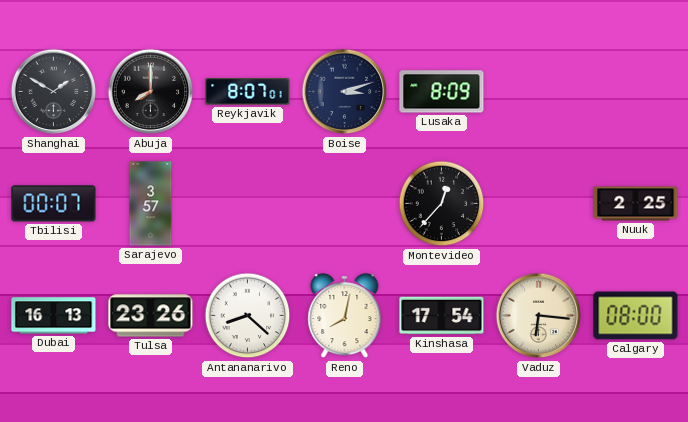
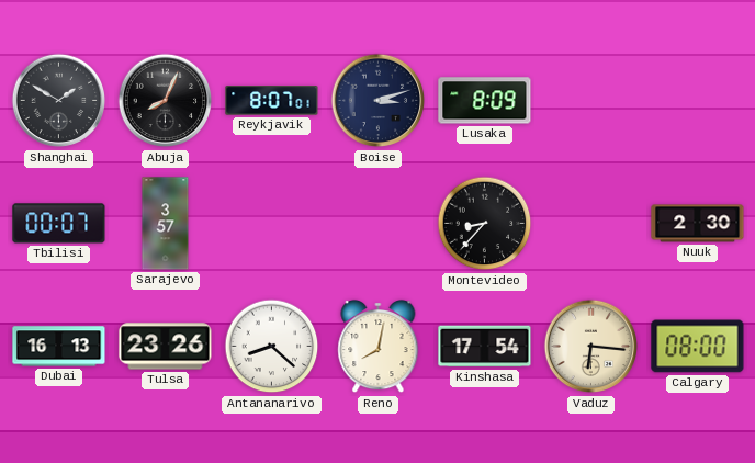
Abuja: 8:00 -> 8:04 (166, 101)
Montevideo: 12:37 -> 8:37 (485, 224)
Nuuk: 2:25 -> 2:30 (698, 224)
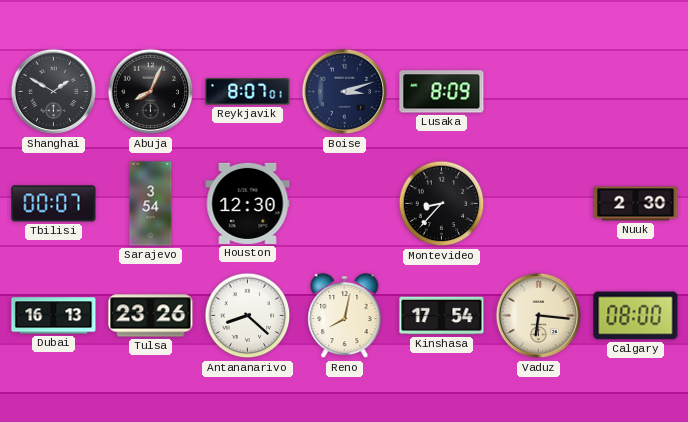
Sarajevo: 3:57 -> 3:54 (151, 204)
Houston: none -> 12:30 (248, 203)
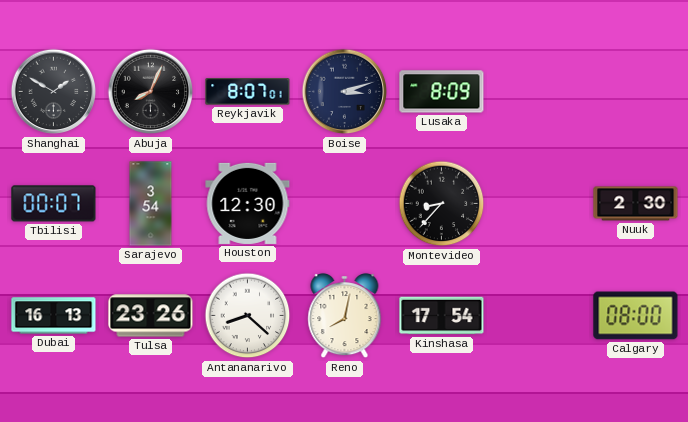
Vaduz: 6:16 -> none (539, 316)
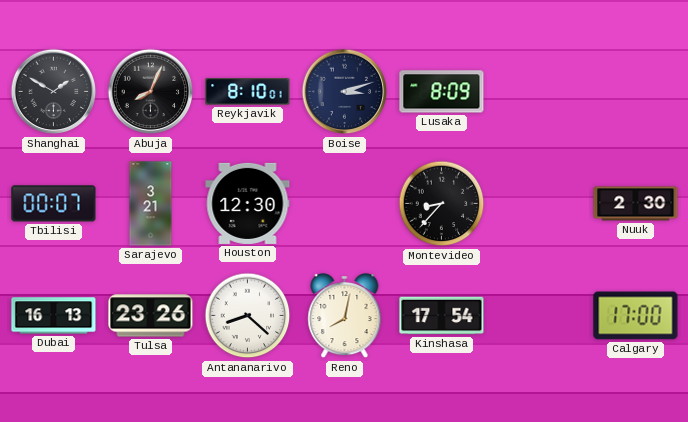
Reykjavik: 8:07 -> 8:10 (248, 92)
Sarajevo: 3:54 -> 3:21 (151, 204)
Calgary: 08:00 -> 17:00 (636, 316)
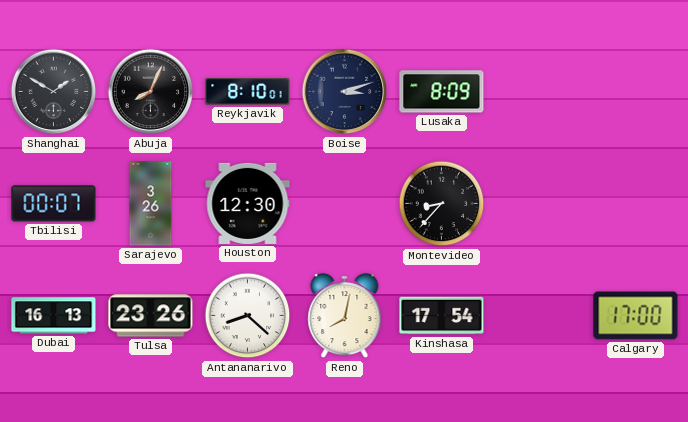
Sarajevo: 3:21 -> 3:26 (151, 204)
Nuuk: 2:30 -> none (636, 204)
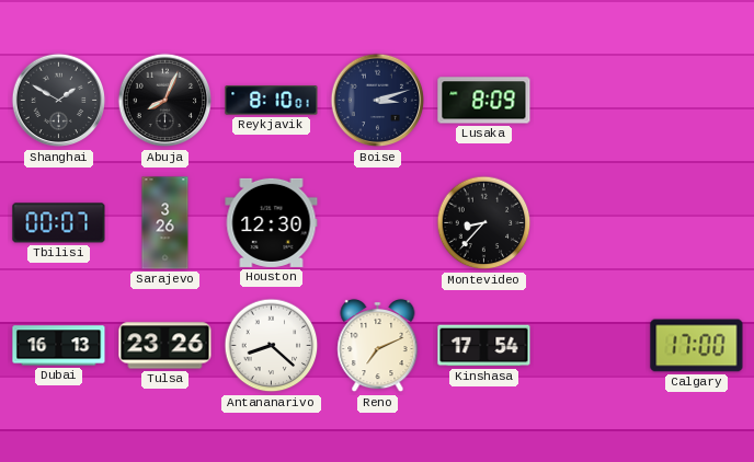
Reno: 8:02 -> 7:11 (378, 346)
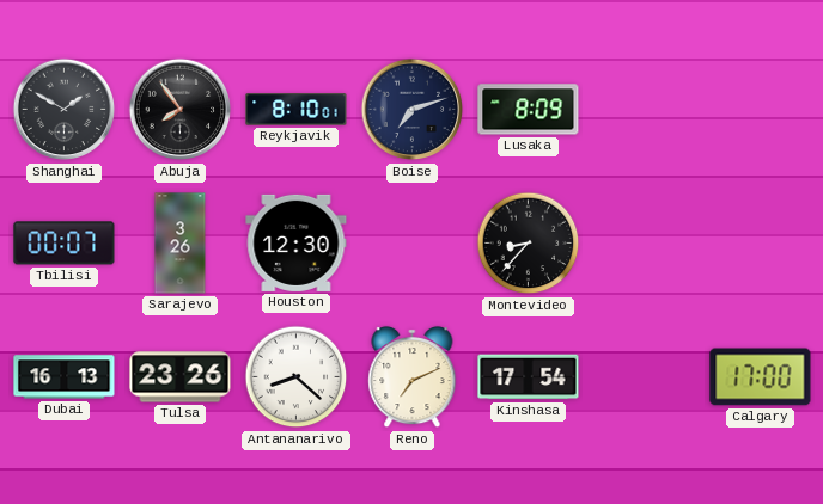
Abuja: 8:04 -> 7:54 (181, 110)
Boise: 3:12 -> 7:12 (413, 110)
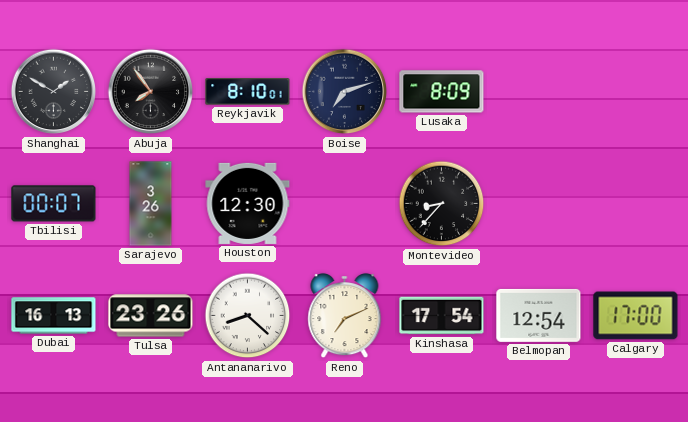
Belmopan: none -> 12:54 (539, 315)
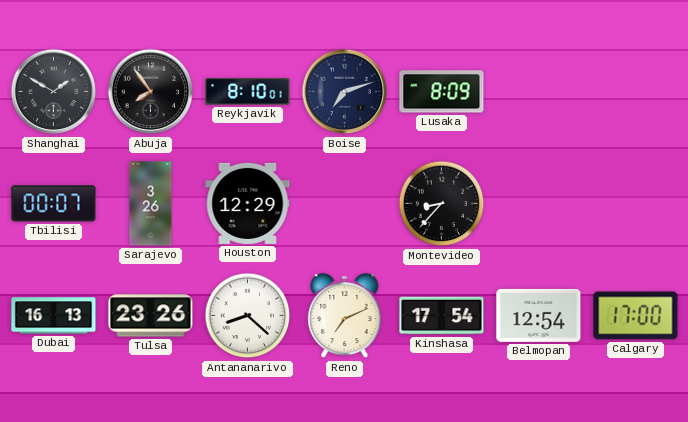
Houston: 12:30 -> 12:29 (248, 203)
